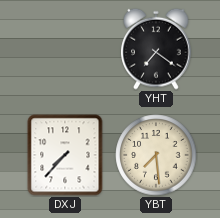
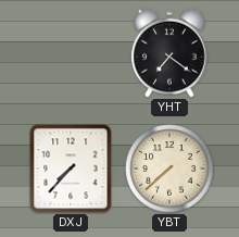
YBT: 7:29 -> 7:38 (169, 169)
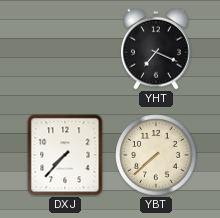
YHT: 7:21 -> 7:19 (156, 49)
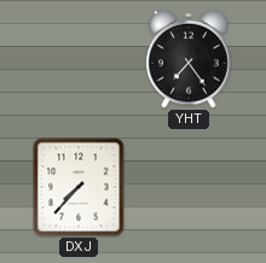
YHT: 7:19 -> 7:24 (189, 59)
YBT: 7:38 -> none (156, 155)
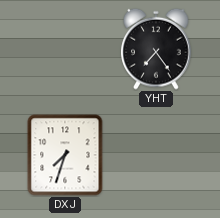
DXJ: 7:37 -> 7:33 (65, 155)
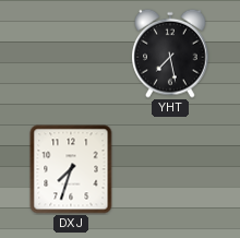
YHT: 7:24 -> 7:28 (170, 53)
